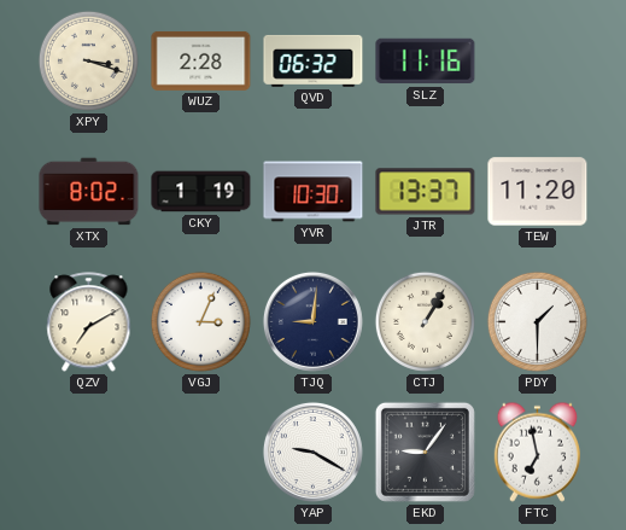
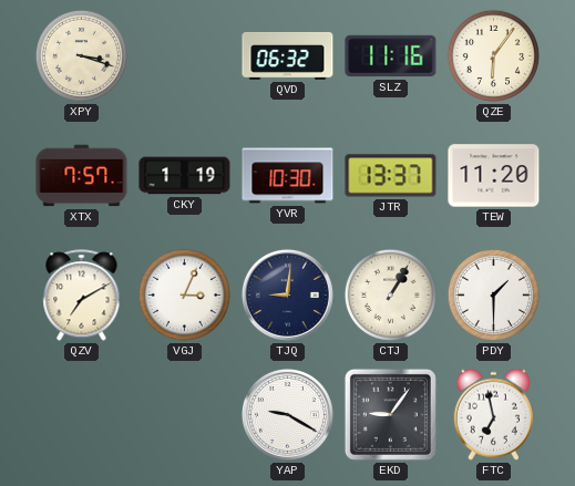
WUZ: 2:28 -> none (201, 60)
QZE: none -> 6:06 (493, 55)
XTX: 8:02 -> 7:57 (82, 176)
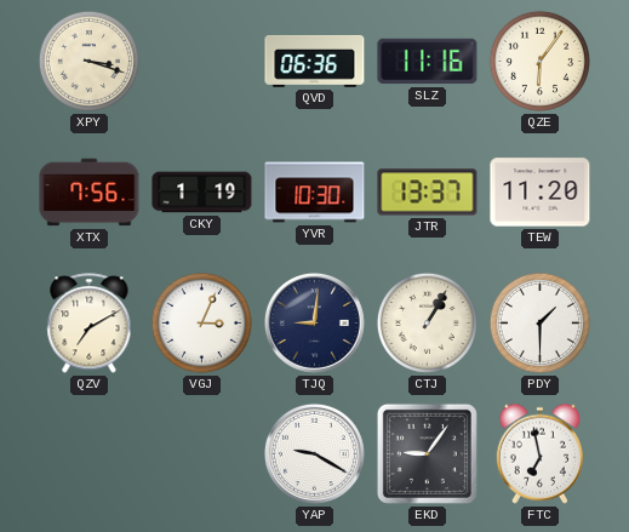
QVD: 06:32 -> 06:36 (315, 61)
XTX: 7:57 -> 7:56 (90, 193)
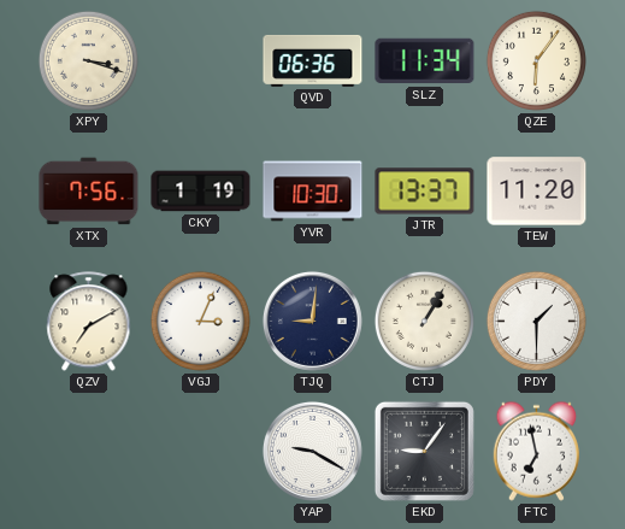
SLZ: 11:16 -> 11:34 (425, 61)
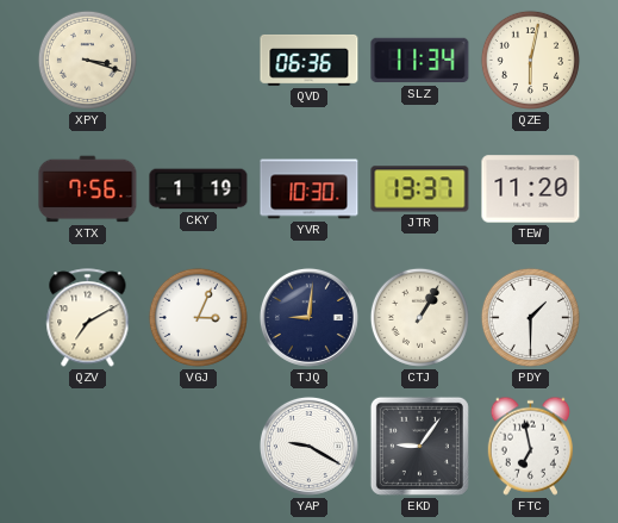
QZE: 6:06 -> 6:02 (530, 60)
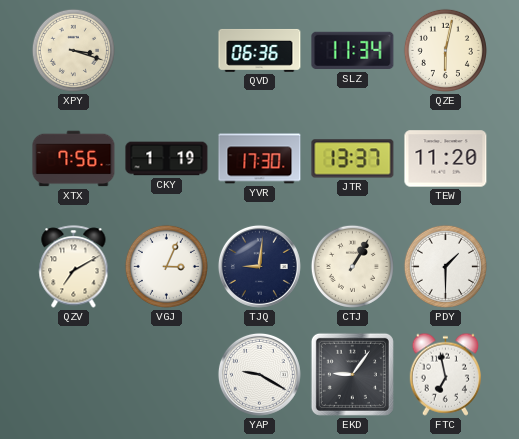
YVR: 10:30 -> 17:30 (260, 159)
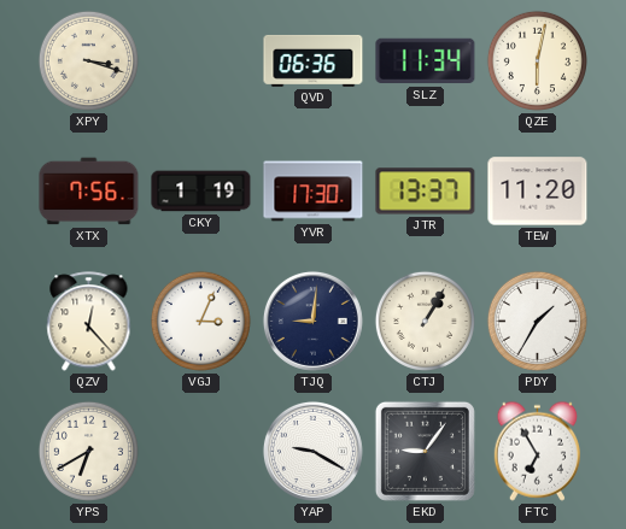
QZV: 7:10 -> 12:23 (89, 322)
PDY: 1:30 -> 1:35 (537, 321)
YPS: none -> 6:40 (88, 451)
FTC: 6:58 -> 6:55 (537, 451)
